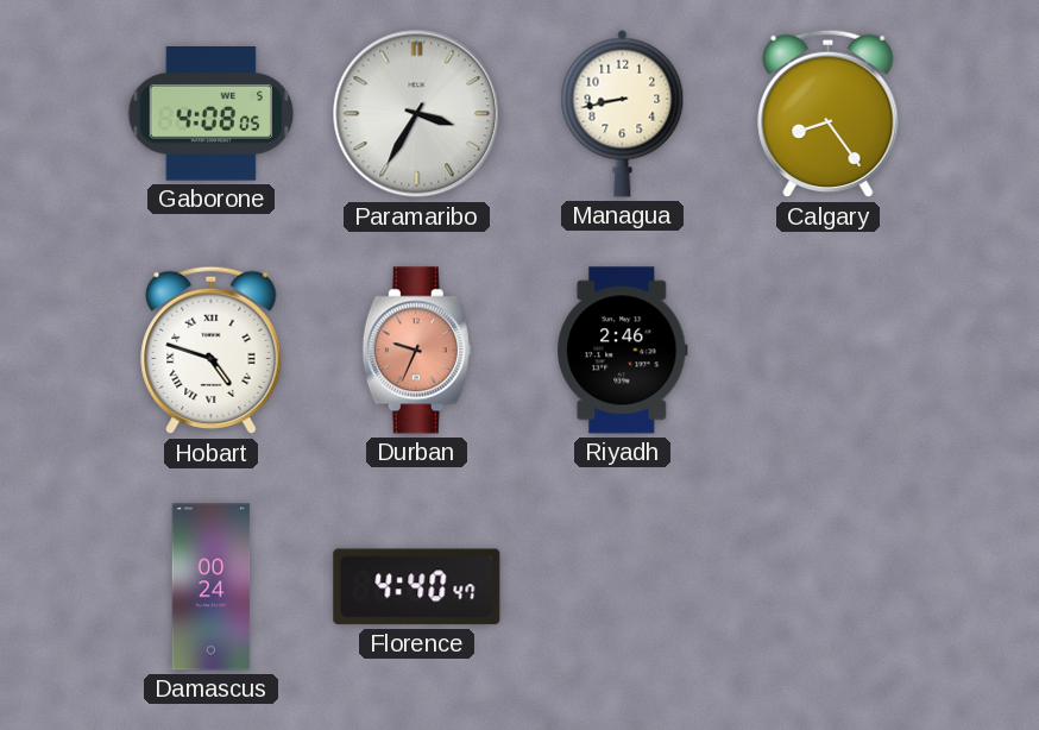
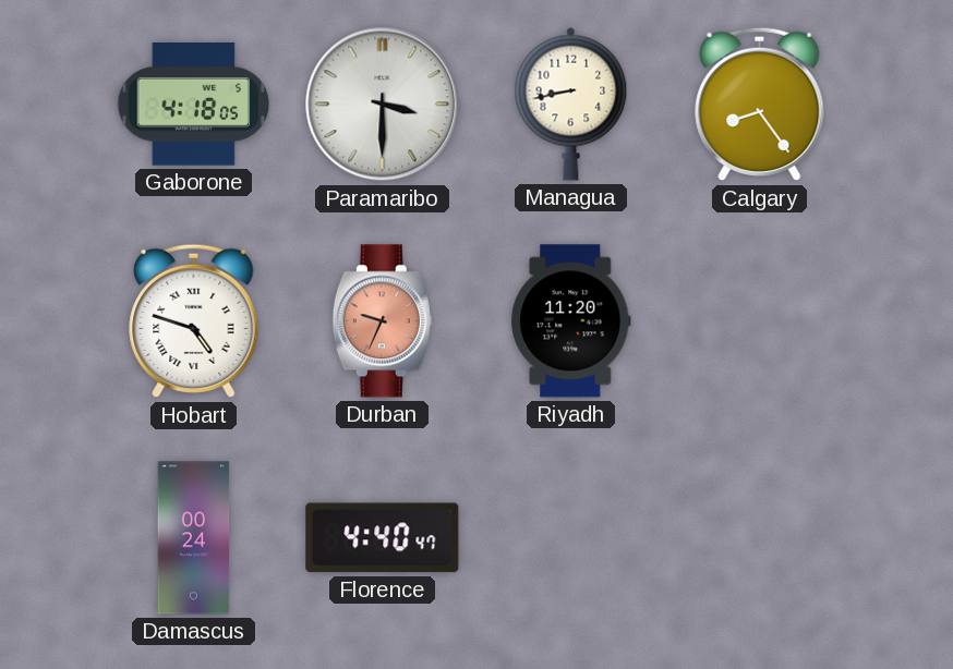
Gaborone: 4:08 -> 4:18 (194, 105)
Paramaribo: 3:35 -> 3:30 (383, 105)
Riyadh: 2:46 -> 11:20 (571, 321)
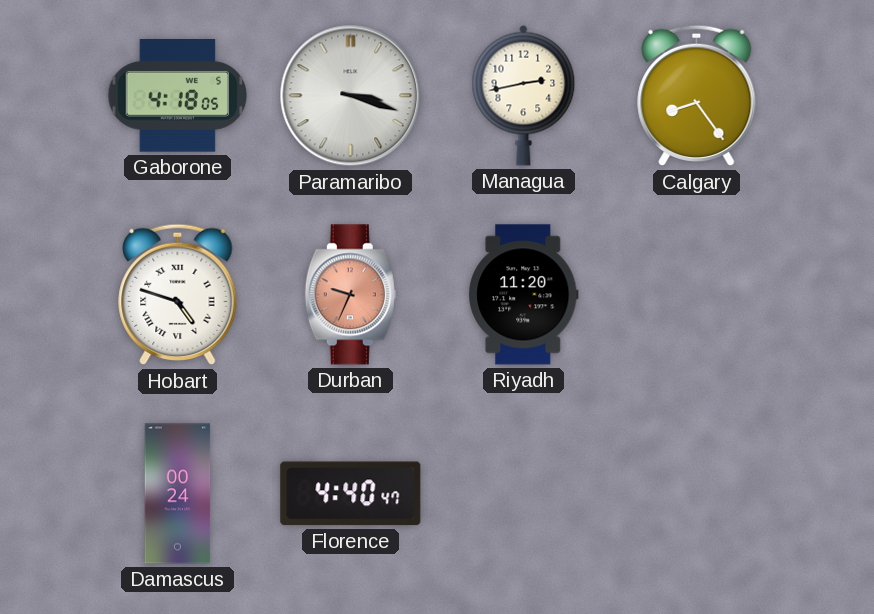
Paramaribo: 3:30 -> 3:18 (351, 96)
Managua: 8:43 -> 2:43 (524, 95)
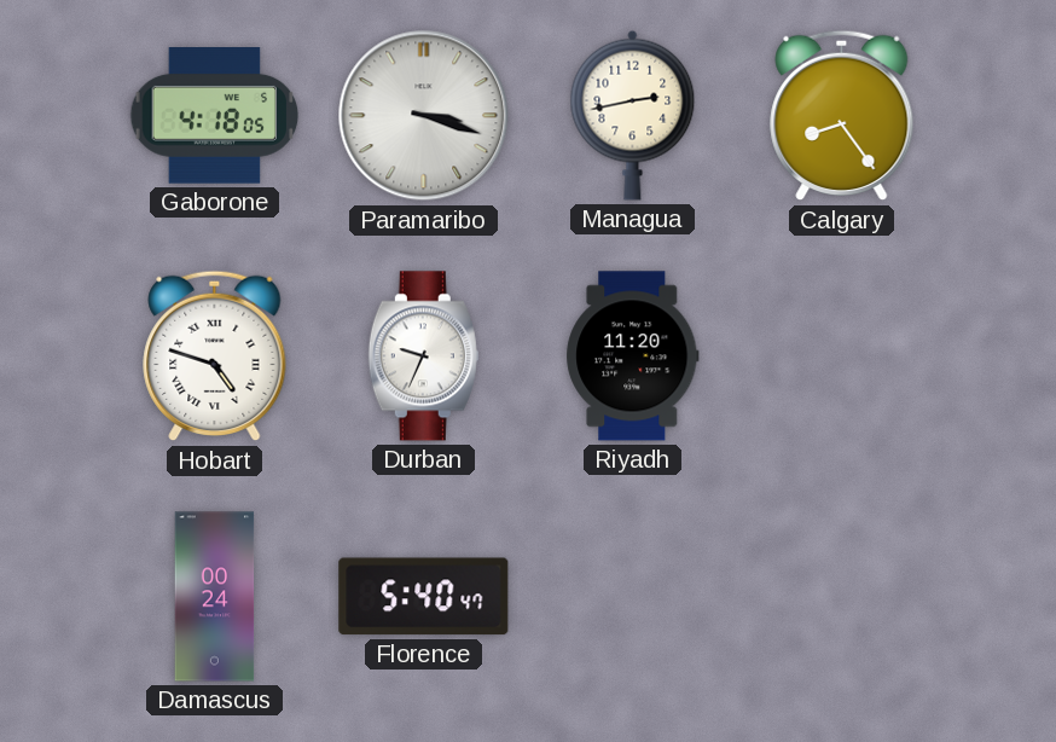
Durban dial: salmon -> white (423, 356)
Florence: 4:40 -> 5:40 (424, 597)
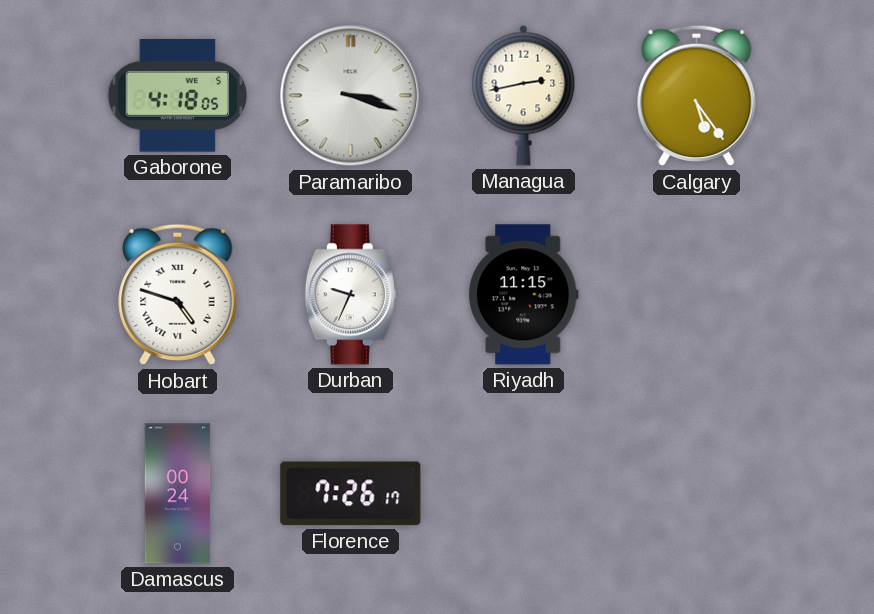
Calgary: 8:24 -> 5:24 (697, 96)
Riyadh: 11:20 -> 11:15 (524, 295)
Florence: 5:40 -> 7:26 (351, 494)
